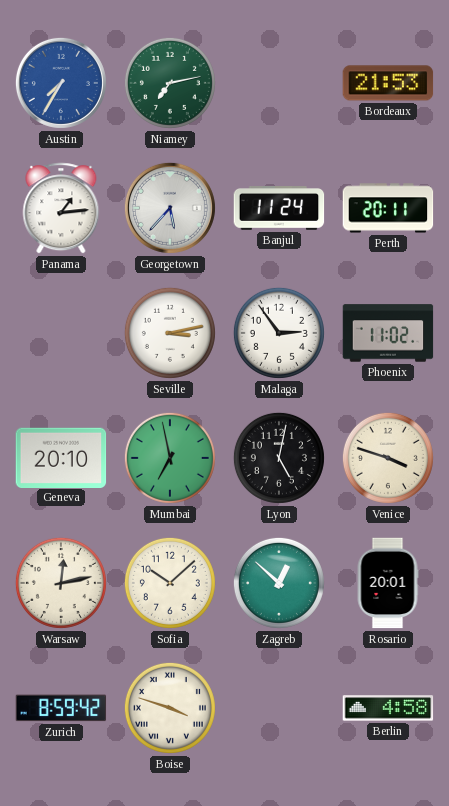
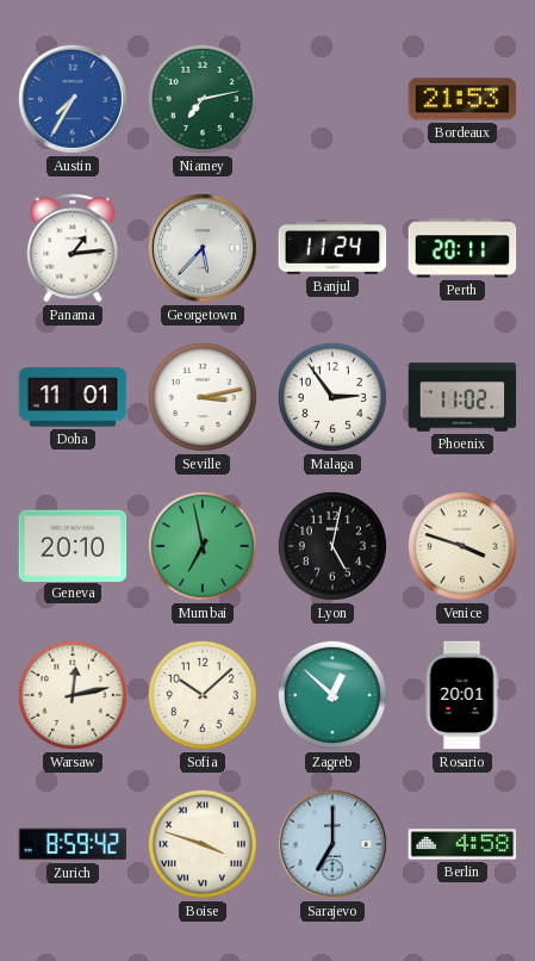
Doha: none -> 11:01 (73, 397)
Sarajevo: none -> 7:00 (332, 844)
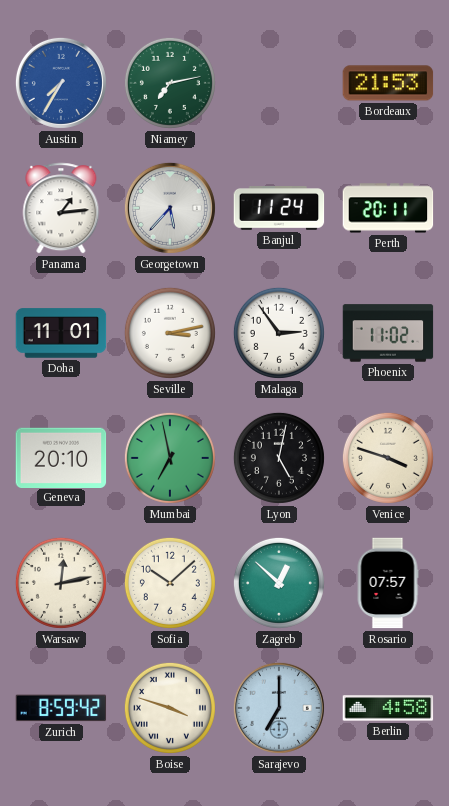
Rosario: 20:01 -> 07:57 (388, 583)
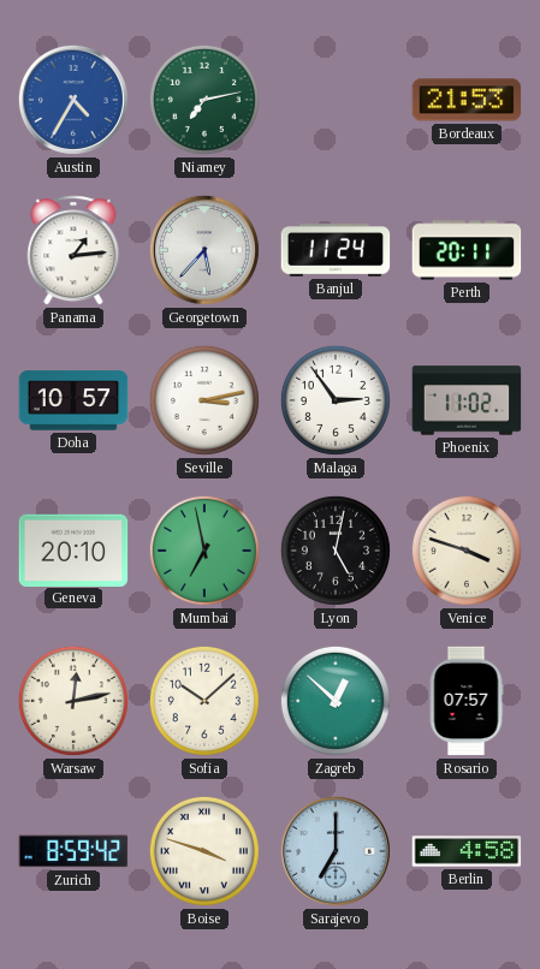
Austin: 7:35 -> 4:35 (73, 100)
Doha: 11:01 -> 10:57 (73, 400)
